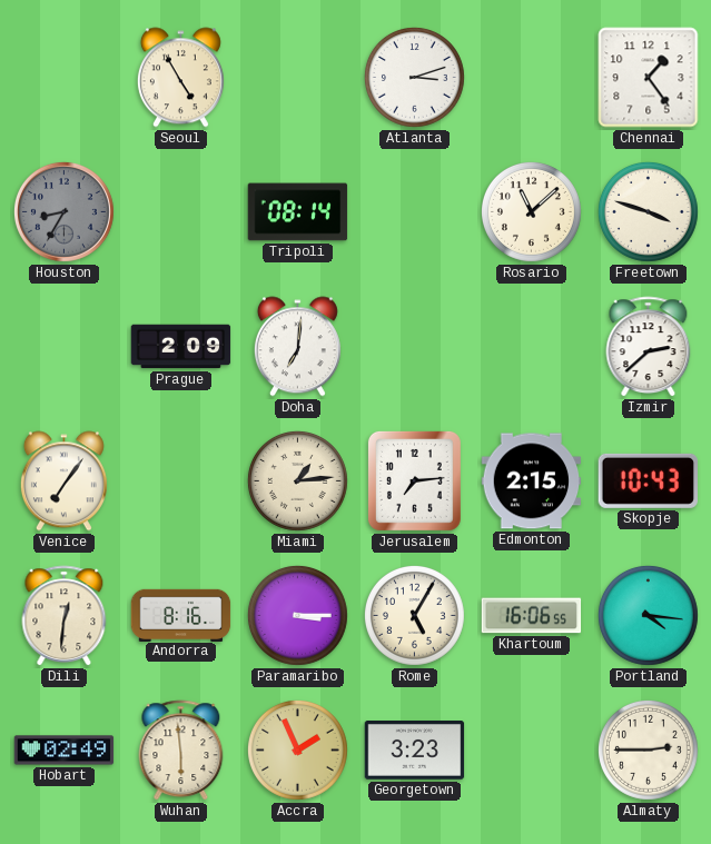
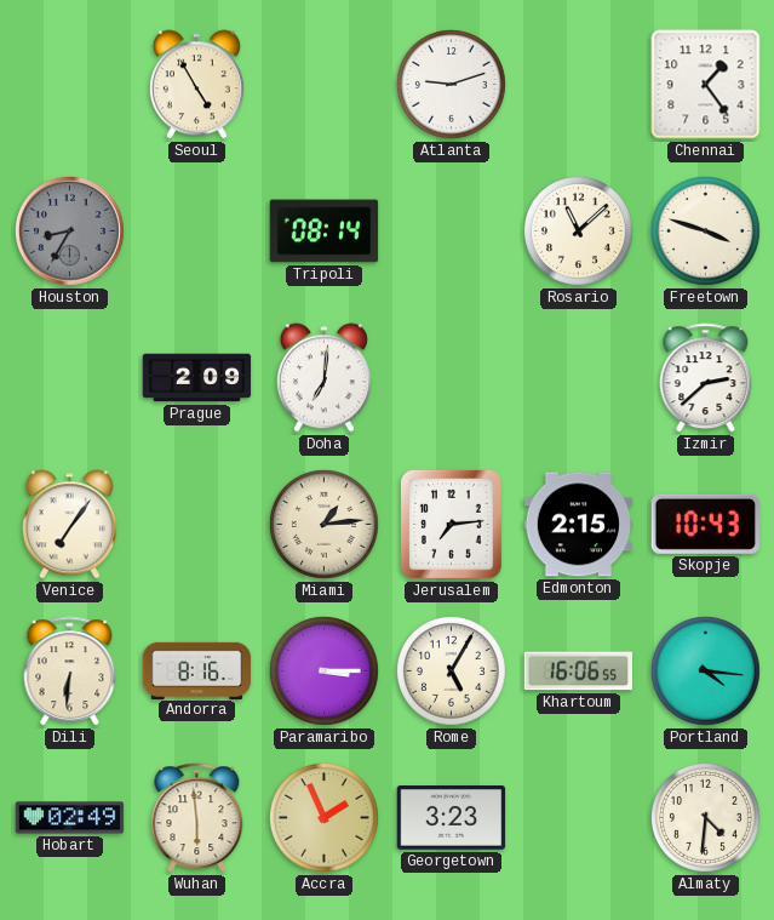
Atlanta: 3:12 -> 9:12 (451, 84)
Dili: 12:31 -> 6:31 (70, 672)
Almaty: 2:45 -> 4:31 (705, 817)
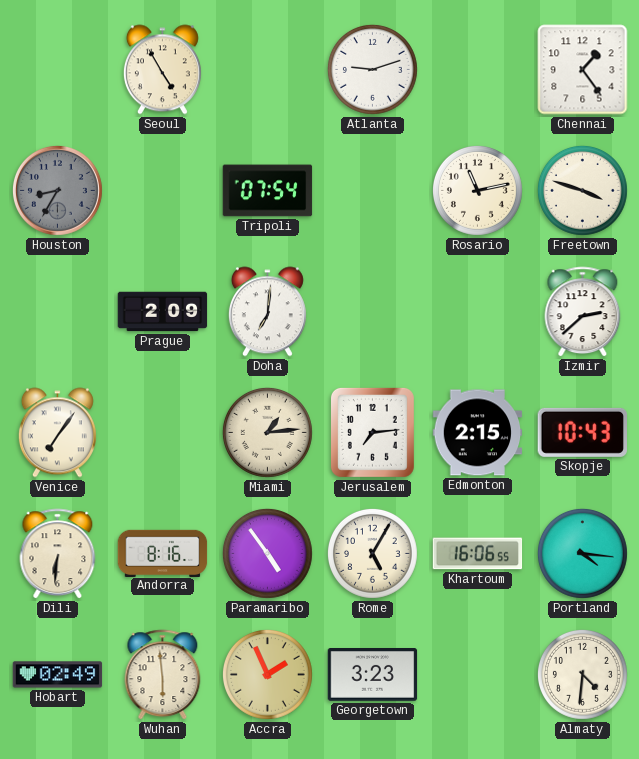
Tripoli: 08:14 -> 07:54 (268, 191)
Rosario: 11:08 -> 11:13 (477, 190)
Paramaribo: 3:15 -> 4:54 (267, 553)
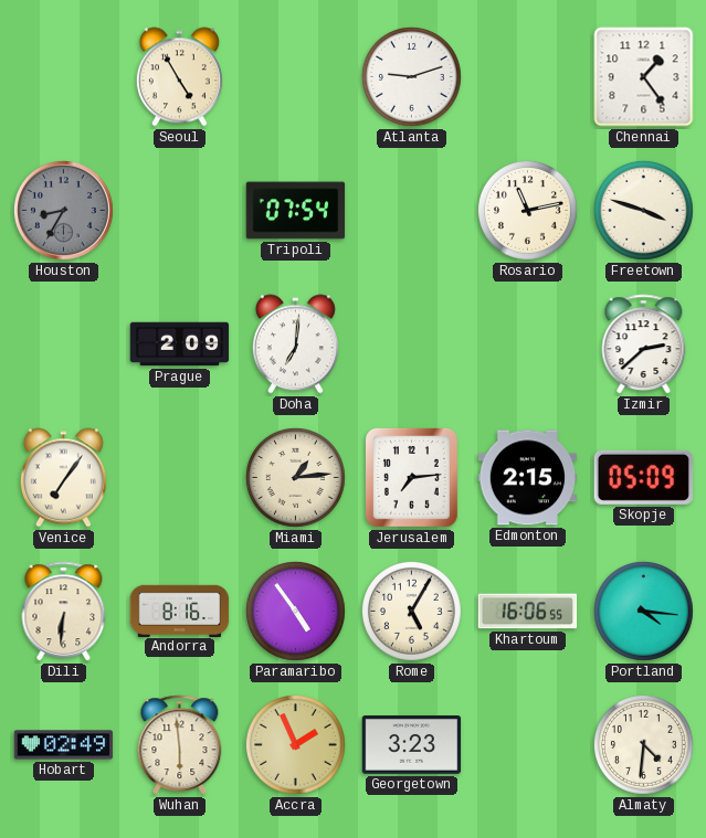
Skopje: 10:43 -> 05:09 (643, 477)
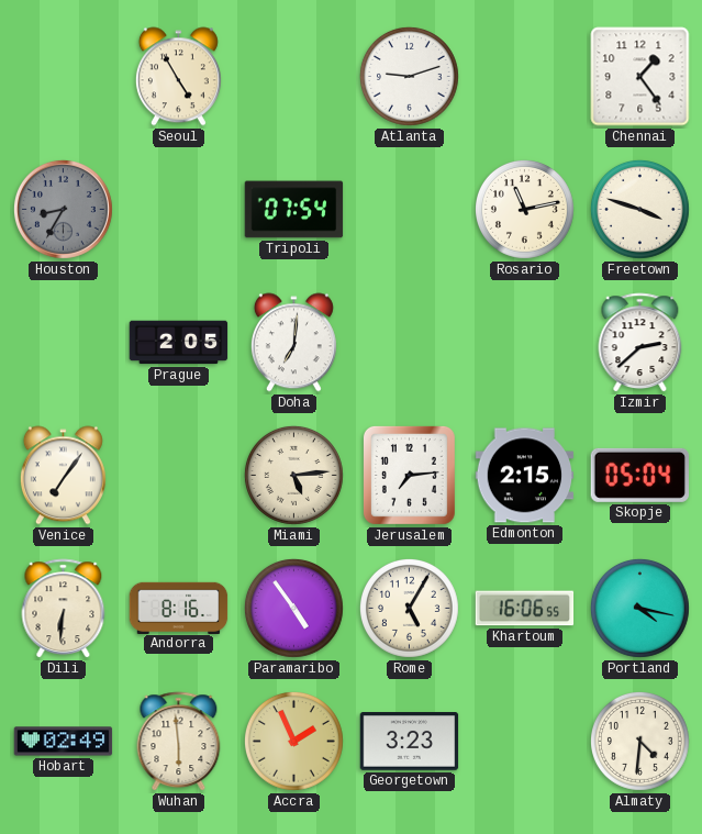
Prague: 2:09 -> 2:05 (179, 343)
Miami: 1:14 -> 5:14 (293, 475)
Skopje: 05:09 -> 05:04 (639, 475)
Portland: 4:16 -> 4:17 (639, 608)
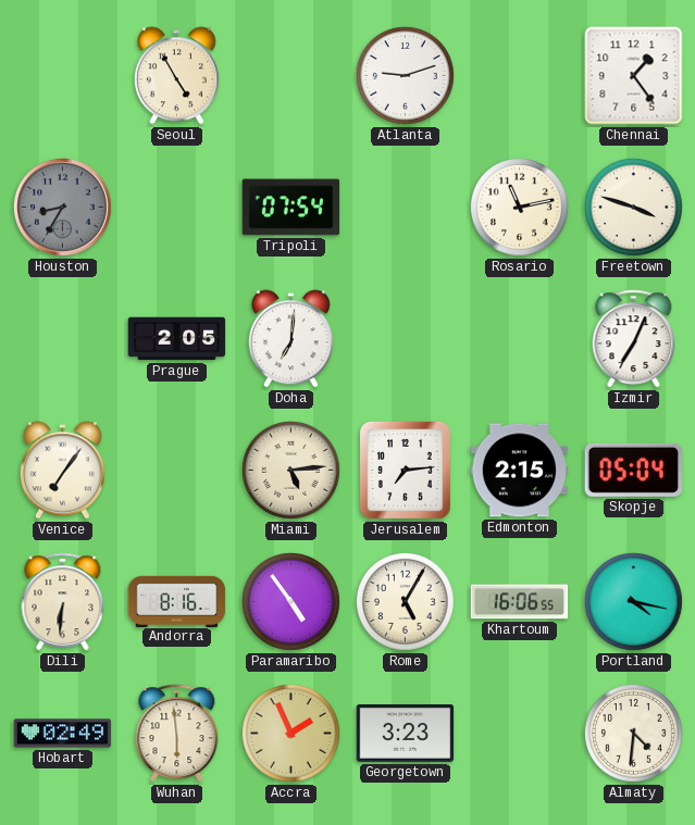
Izmir: 2:38 -> 7:04 (634, 339)
